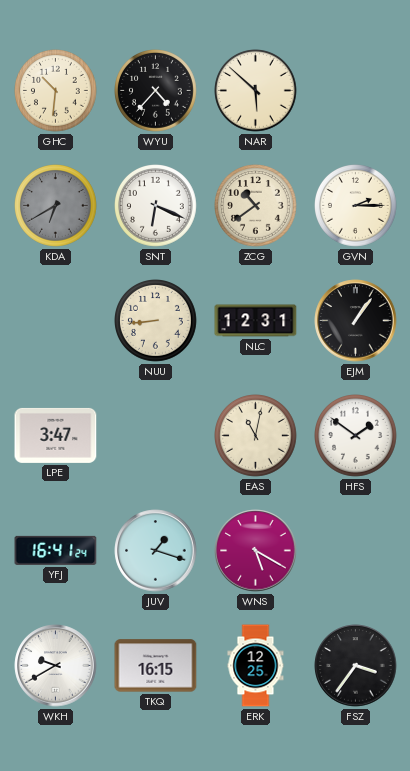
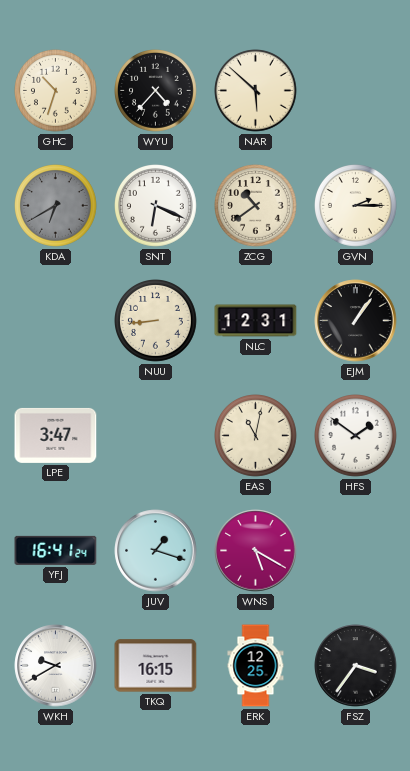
GHC: 10:31 -> 10:33 (56, 91)
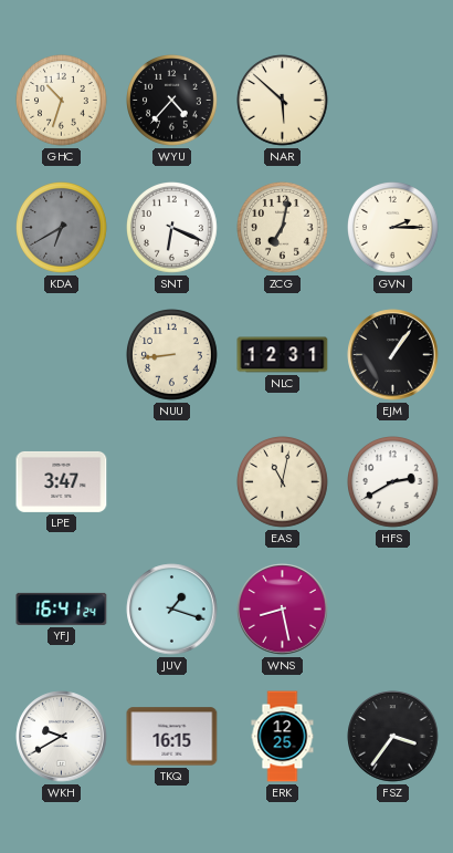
ZCG: 10:39 -> 7:02 (283, 228)
HFS: 1:51 -> 2:40 (393, 482)
WNS: 5:20 -> 8:28 (283, 610)
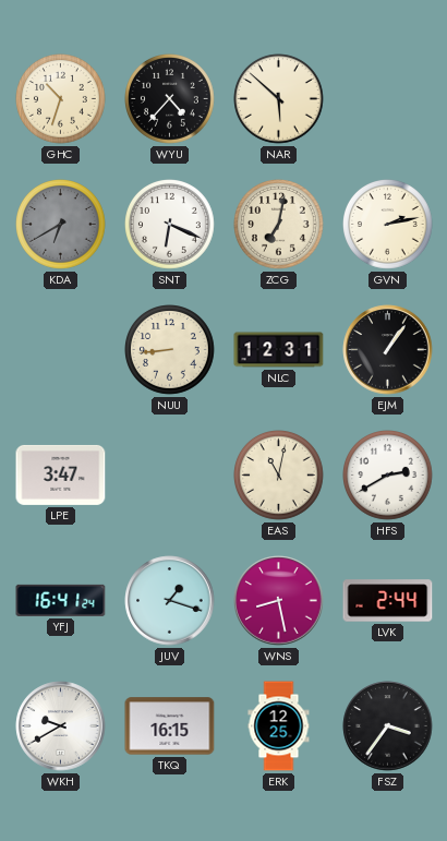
GVN: 2:15 -> 2:13 (388, 225)
LVK: none -> 2:44 (388, 601)
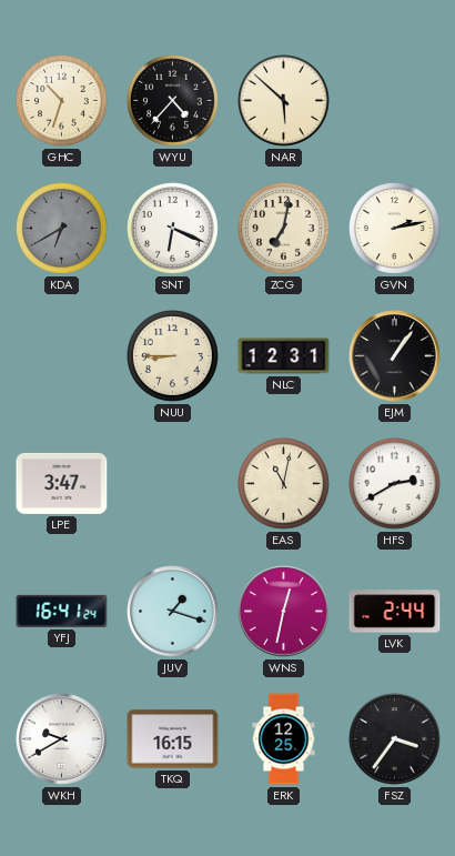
NUU: 8:44 -> 8:45 (173, 356)
WNS: 8:28 -> 12:32 (284, 612)
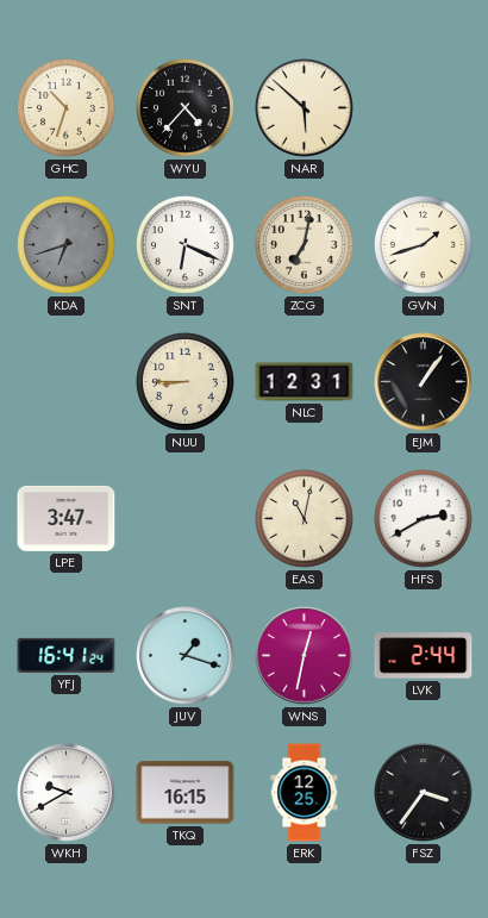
KDA: 6:40 -> 6:42 (67, 245)
GVN: 2:13 -> 1:42 (424, 245)
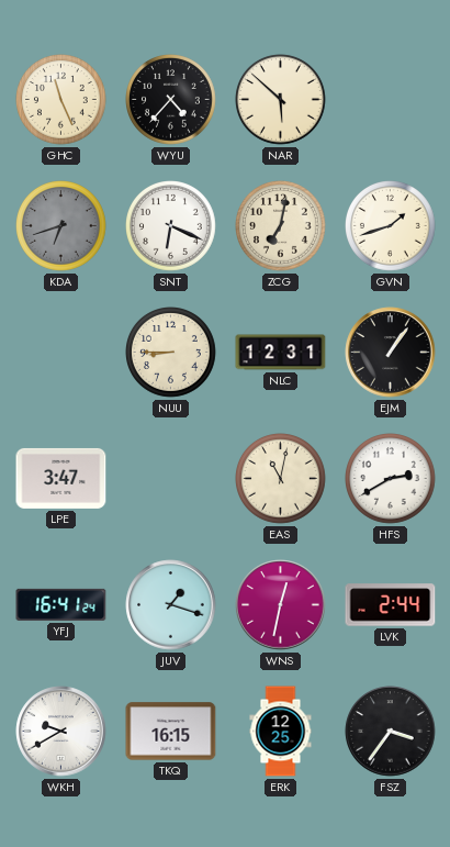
GHC: 10:33 -> 11:26 (61, 100)
